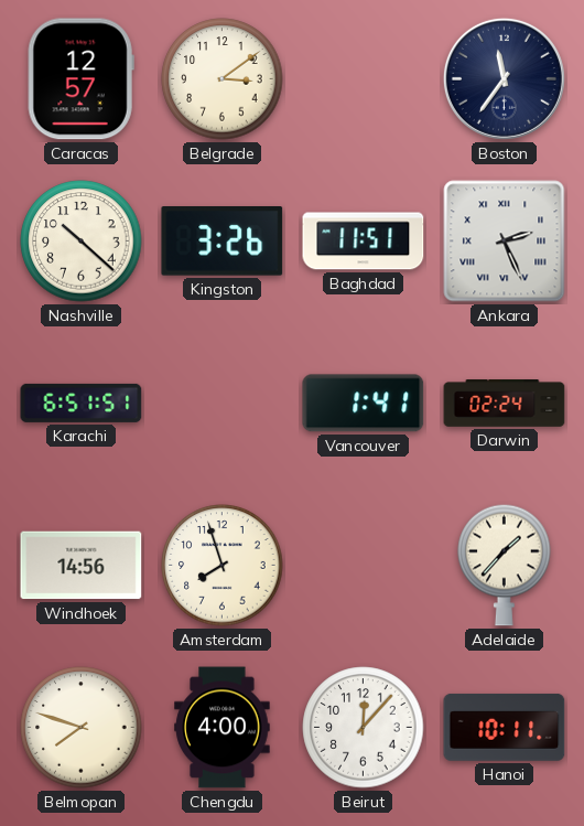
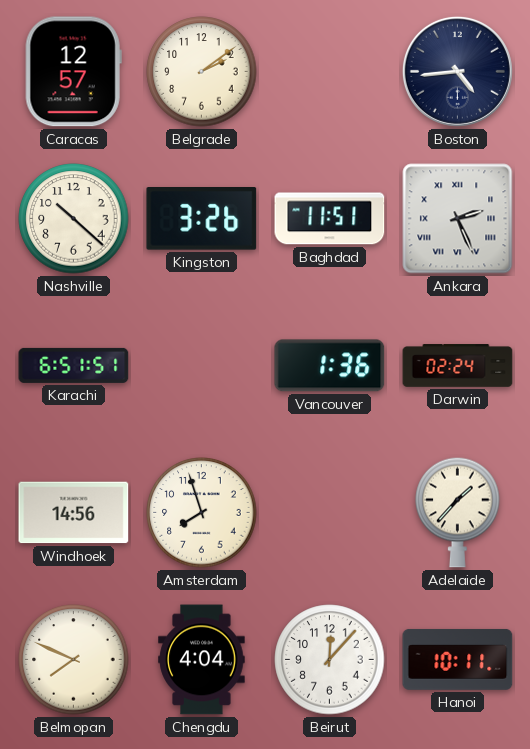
Belgrade: 3:09 -> 2:09 (202, 72)
Boston: 11:36 -> 4:44 (457, 71)
Vancouver: 1:41 -> 1:36 (330, 366)
Belmopan: 7:48 -> 7:49 (74, 660)
Chengdu: 4:00 -> 4:04 (202, 660)
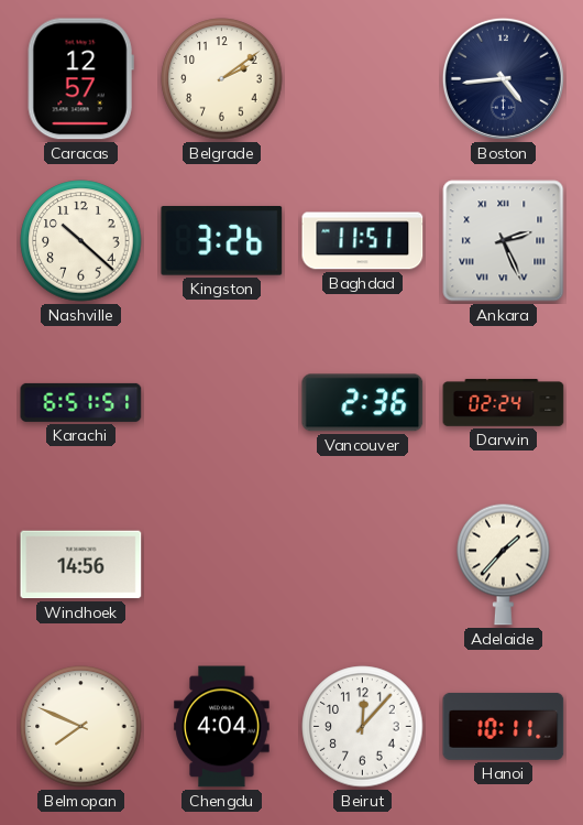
Vancouver: 1:36 -> 2:36 (363, 403)
Amsterdam: 7:57 -> none (202, 513)
